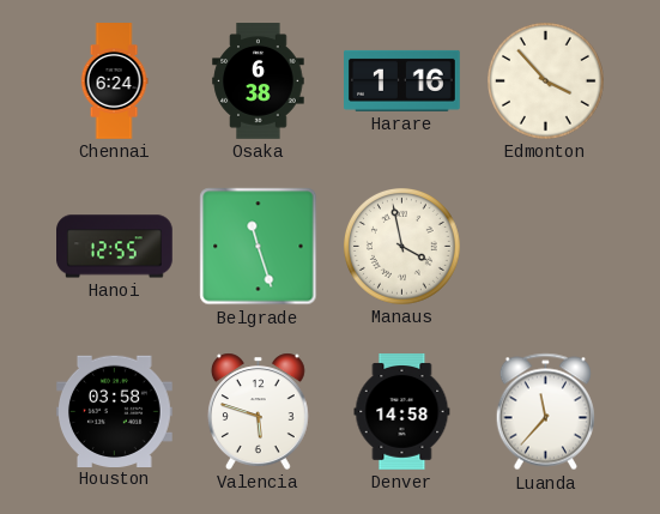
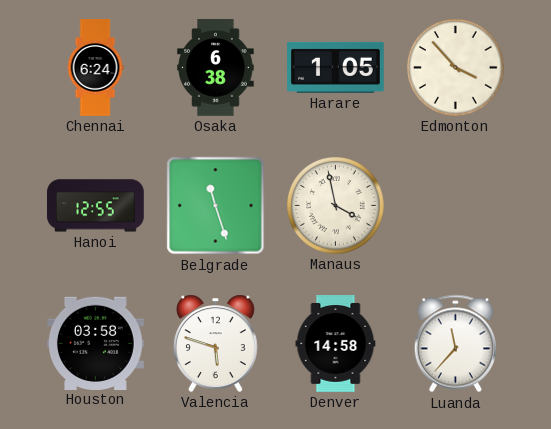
Harare: 1:16 -> 1:05 (336, 67)
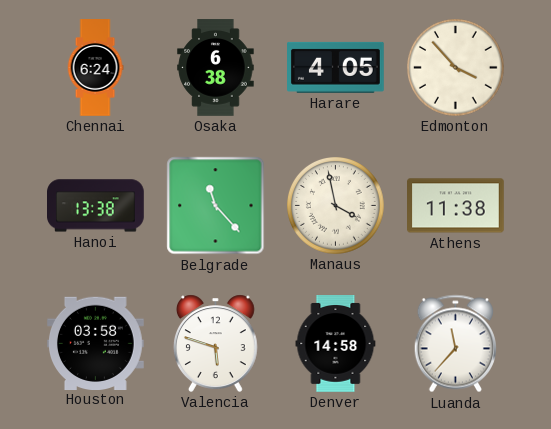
Harare: 1:05 -> 4:05 (336, 67)
Hanoi: 12:55 -> 13:38 (96, 206)
Belgrade: 11:27 -> 11:23 (216, 206)
Athens: none -> 11:38 (456, 206)
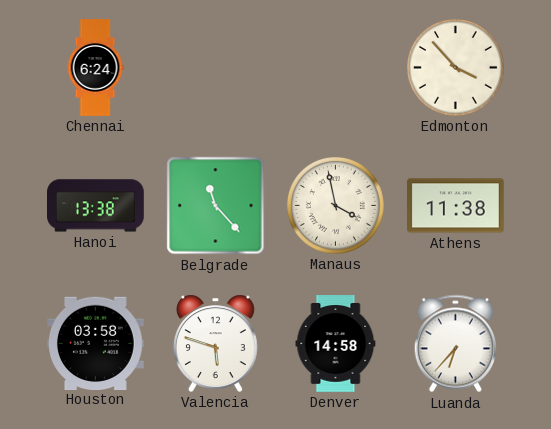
Osaka: 6:38 -> none (216, 68)
Harare: 4:05 -> none (336, 67)
Luanda: 11:37 -> 6:37 (455, 344)
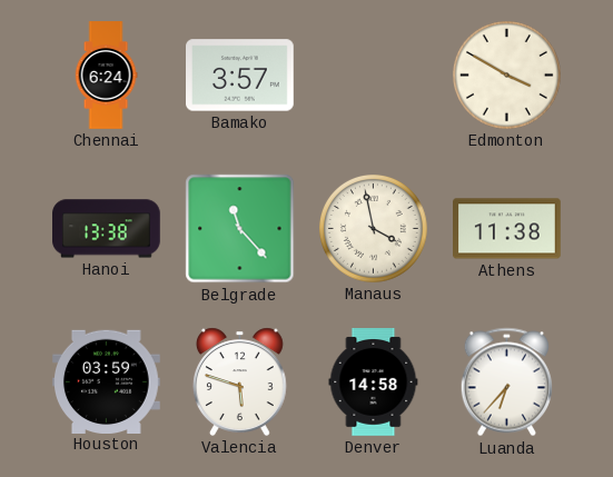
Bamako: none -> 3:57 (240, 76)
Edmonton: 3:53 -> 3:50 (507, 76)
Houston: 03:58 -> 03:59 (107, 381)
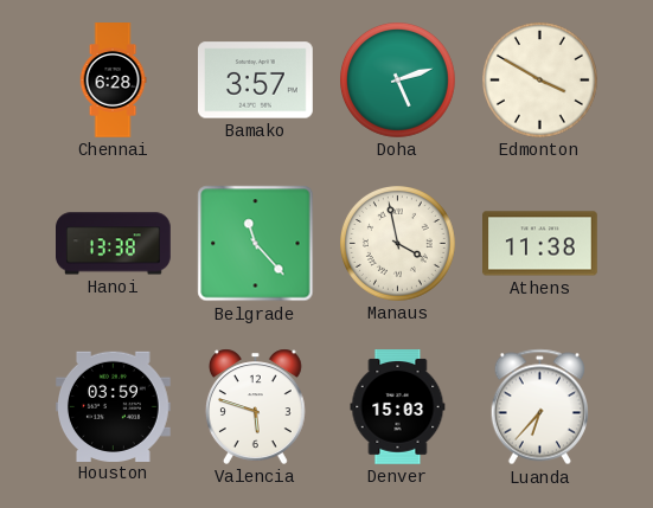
Chennai: 6:24 -> 6:28 (113, 81)
Doha: none -> 5:12 (398, 81)
Denver: 14:58 -> 15:03 (398, 407)
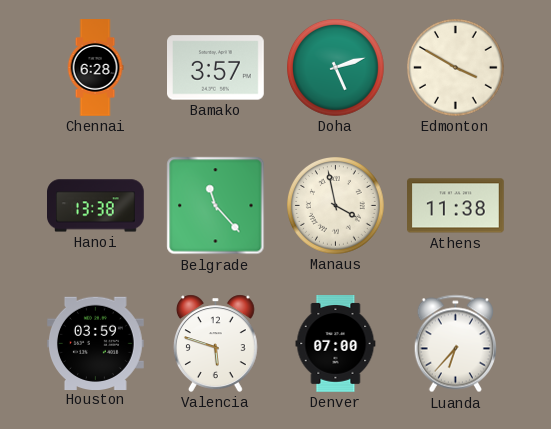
Denver: 15:03 -> 07:00 (336, 344)
